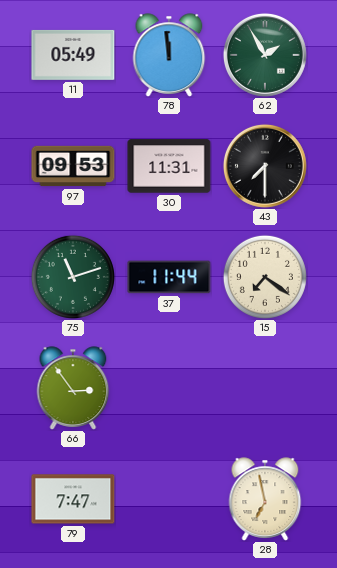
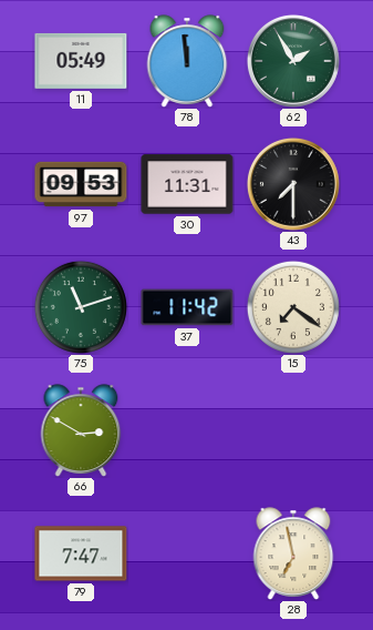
37: 11:44 -> 11:42 (187, 307)
66: 2:54 -> 2:50 (81, 430)
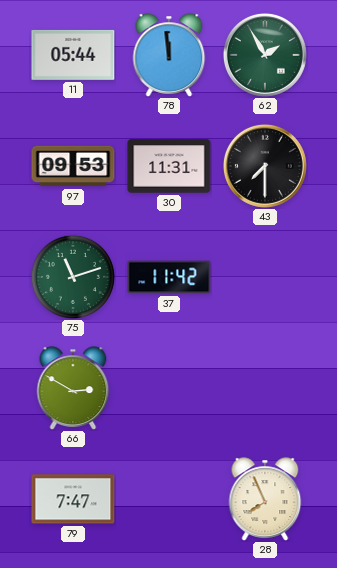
11: 05:49 -> 05:44 (73, 55)
15: 7:21 -> none (293, 307)
28: 6:58 -> 7:56 (265, 499)
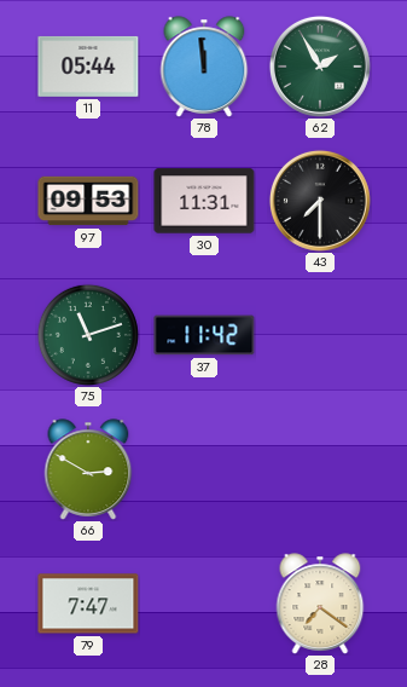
28: 7:56 -> 7:21 (320, 604)
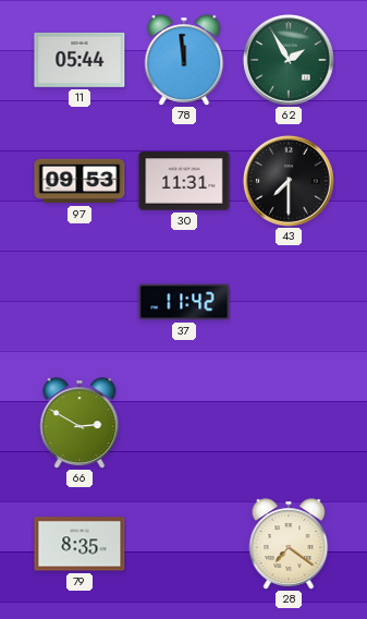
75: 11:12 -> none (88, 335)
79: 7:47 -> 8:35 (79, 544)
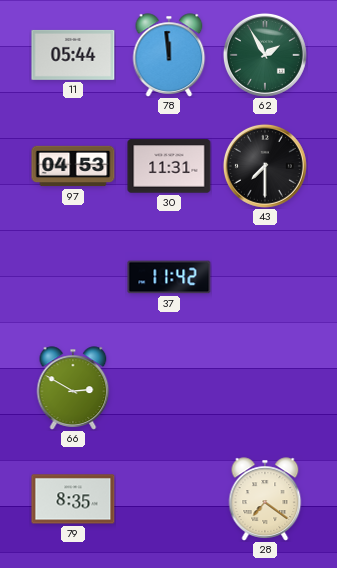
97: 09:53 -> 04:53 (73, 166)
